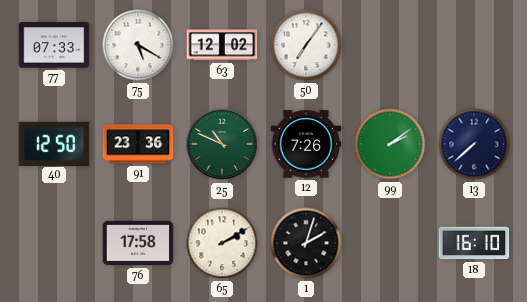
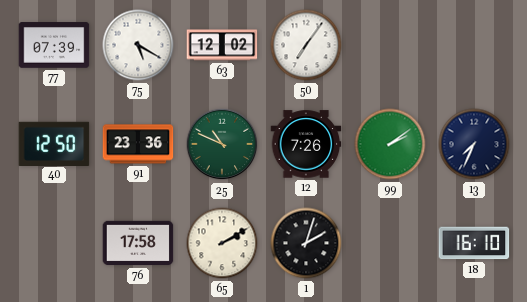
77: 07:33 -> 07:39 (54, 45)
13: 7:38 -> 7:34 (474, 144)
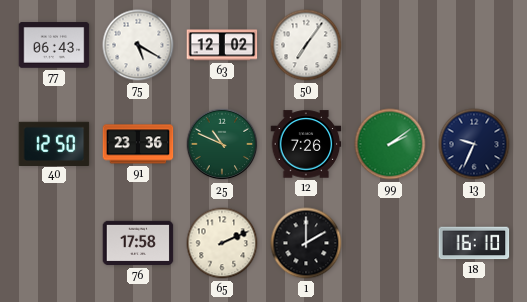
77: 07:39 -> 06:43 (54, 45)
13: 7:34 -> 9:34 (474, 144)
65: 2:10 -> 2:11 (222, 243)
1: 2:03 -> 2:00 (306, 243)
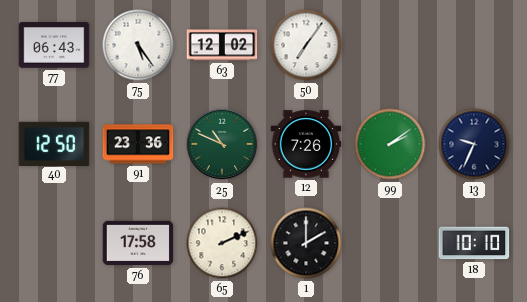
75: 5:20 -> 5:24 (138, 45)
18: 16:10 -> 10:10 (474, 243)
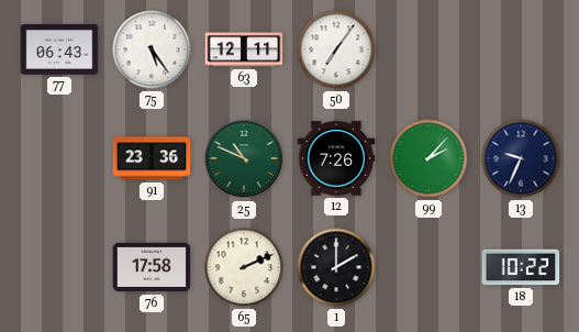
63: 12:02 -> 12:11 (244, 49)
40: 12:50 -> none (54, 143)
99: 2:09 -> 2:07 (428, 158)
18: 10:10 -> 10:22 (521, 267)
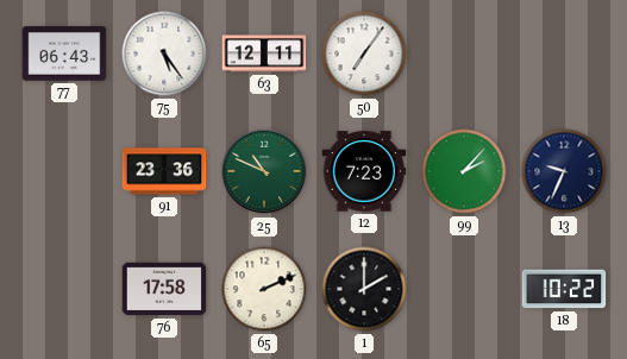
12: 7:26 -> 7:23 (364, 171)
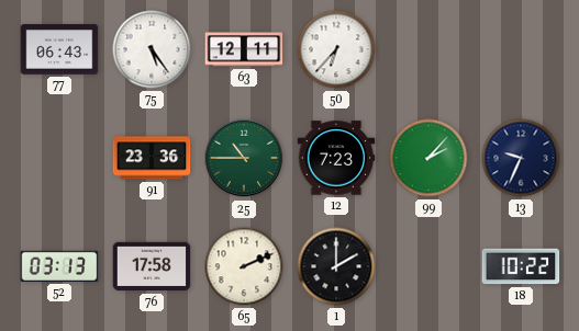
50: 7:06 -> 6:37 (336, 49)
25: 10:49 -> 10:45 (244, 158)
52: none -> 03:13 (59, 266)
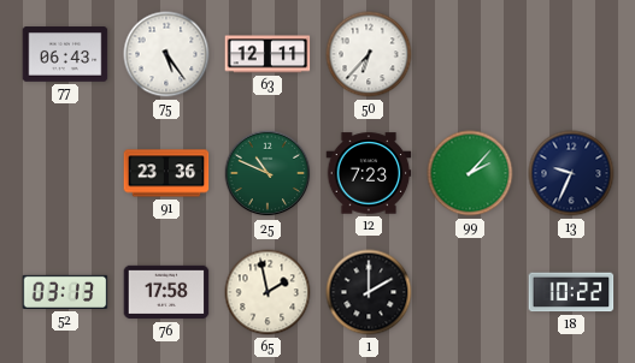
25: 10:45 -> 10:49 (267, 173)
65: 2:11 -> 1:58 (267, 292)
